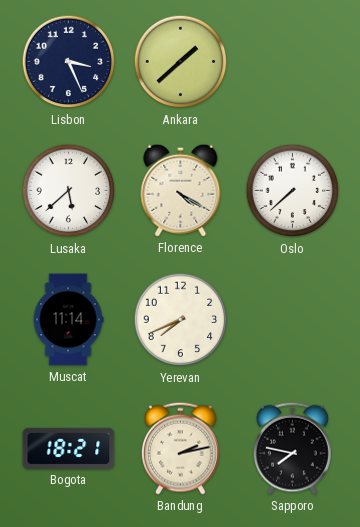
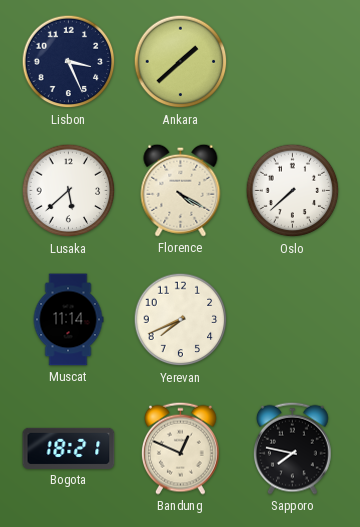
Bandung: 2:13 -> 12:49 (181, 448)
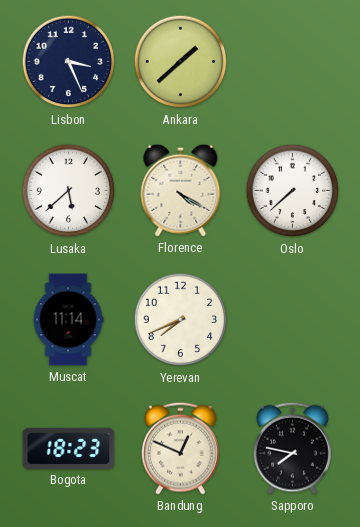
Bogota: 18:21 -> 18:23 (69, 448)
